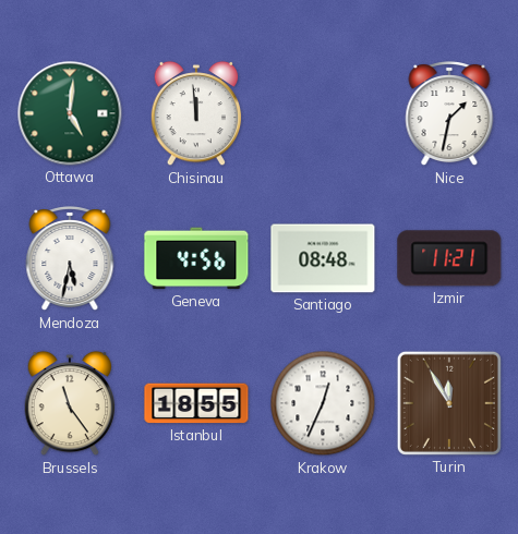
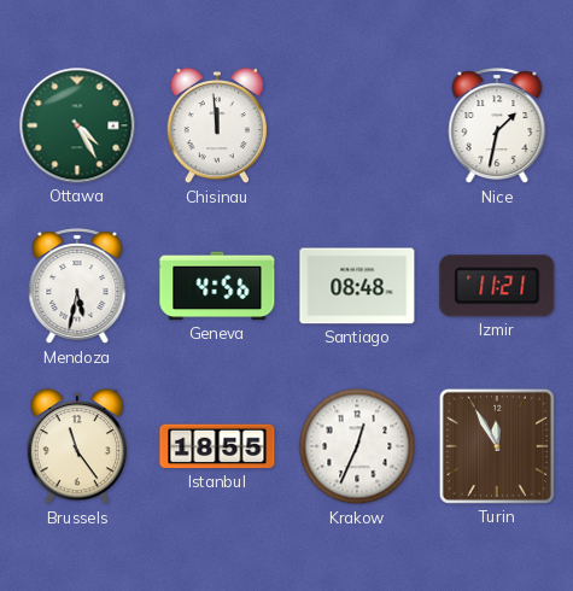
Ottawa: 5:01 -> 4:25 (77, 125)
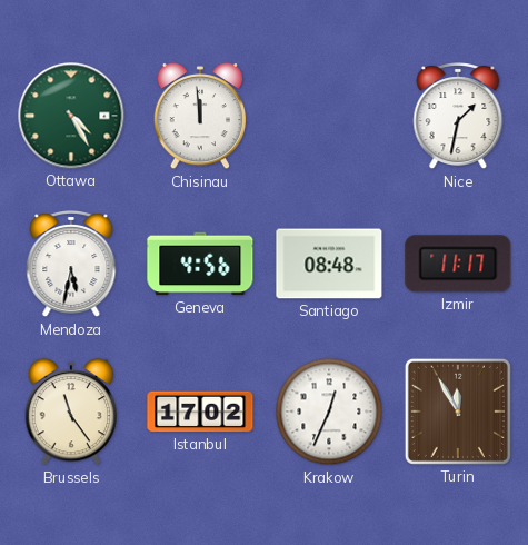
Izmir: 11:21 -> 11:17 (458, 264)
Istanbul: 18:55 -> 17:02 (200, 412)
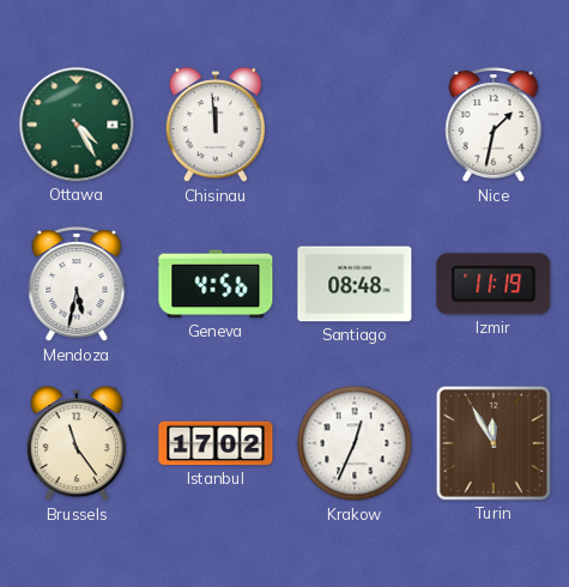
Izmir: 11:17 -> 11:19 (494, 284)
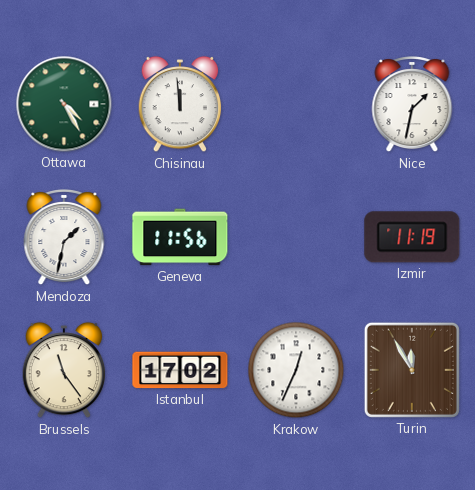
Mendoza: 5:32 -> 1:32 (64, 238)
Geneva: 4:56 -> 11:56 (180, 237)
Santiago: 08:48 -> none (355, 284)
